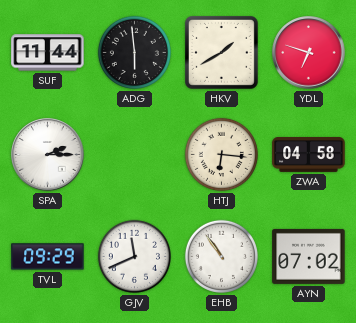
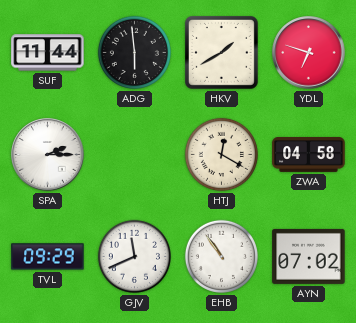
HTJ: 6:16 -> 12:20 (221, 154)
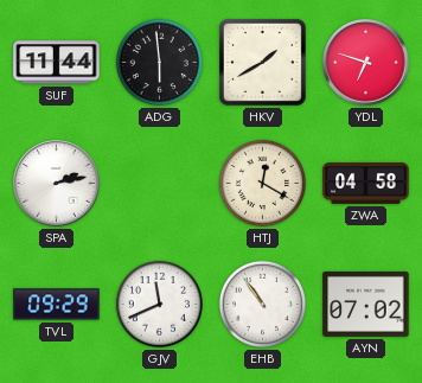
SPA: 2:15 -> 2:13 (57, 184)
